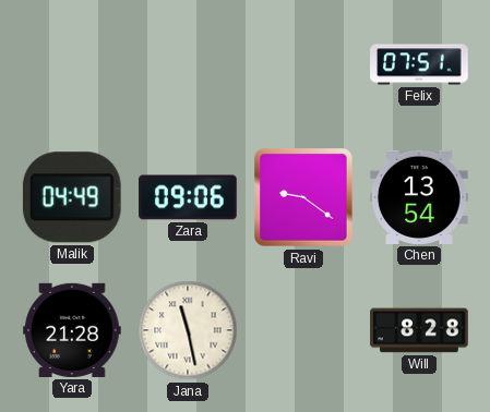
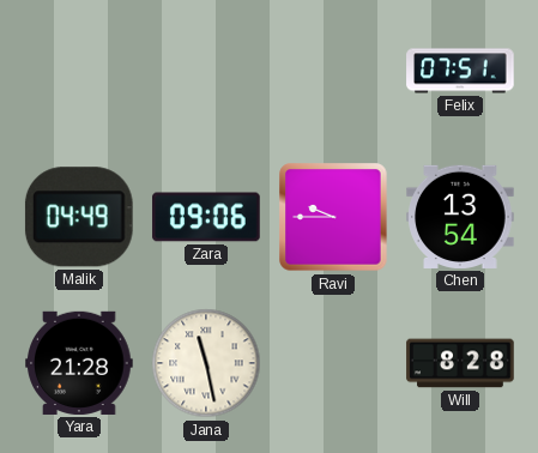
Ravi: 9:21 -> 9:45 (333, 217)
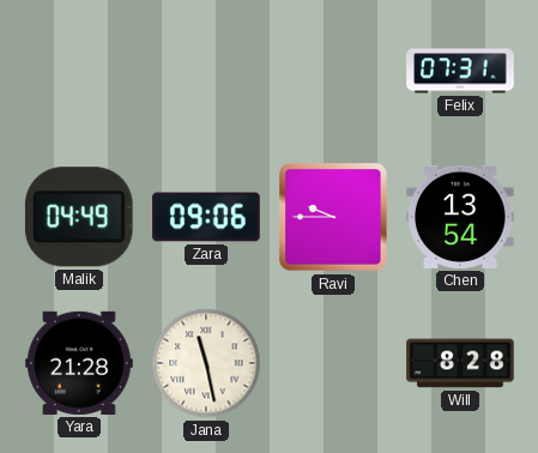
Felix: 07:51 -> 07:31 (460, 71)
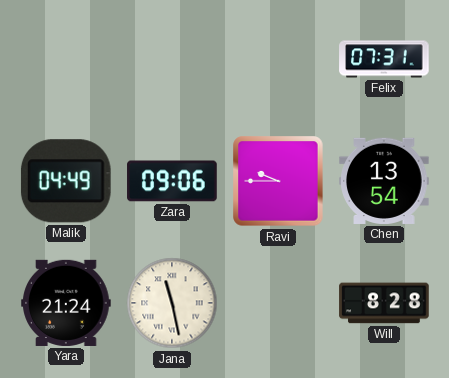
Yara: 21:28 -> 21:24 (66, 303)
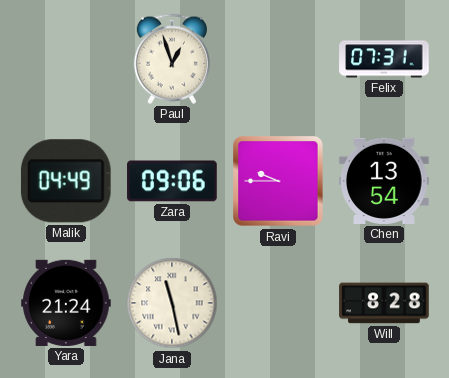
Paul: none -> 12:57 (172, 59)
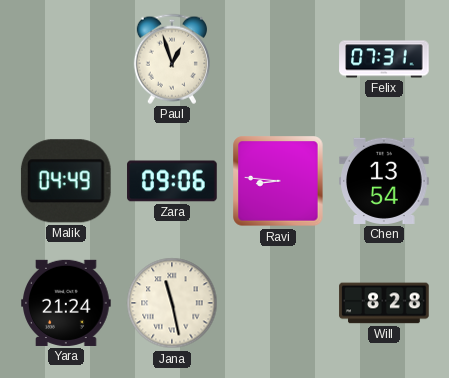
Ravi: 9:45 -> 8:46 (278, 181)
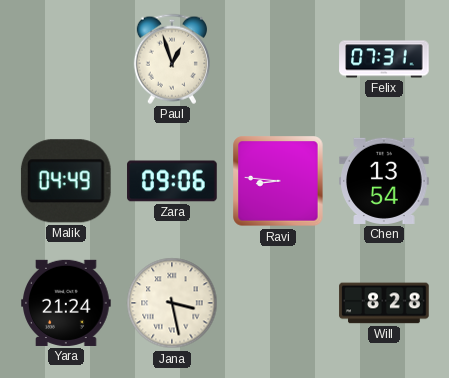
Jana: 11:28 -> 3:28 (172, 303)
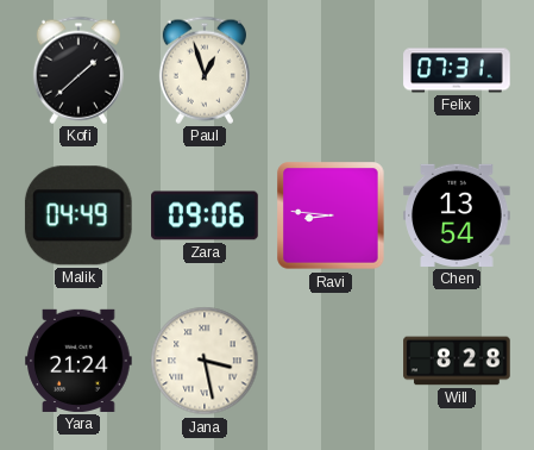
Kofi: none -> 1:38 (78, 70)
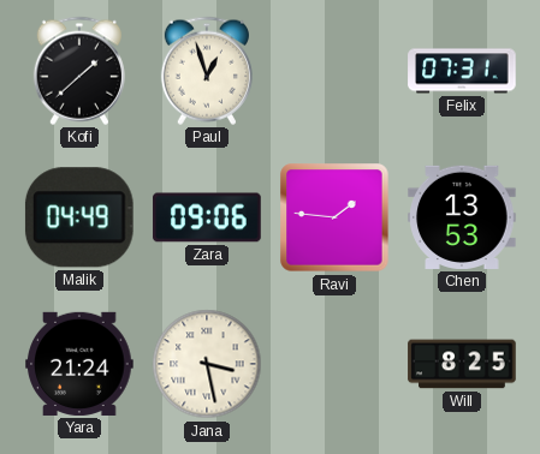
Ravi: 8:46 -> 1:46 (334, 217)
Chen: 13:54 -> 13:53 (462, 217)
Will: 8:28 -> 8:25 (462, 364)
